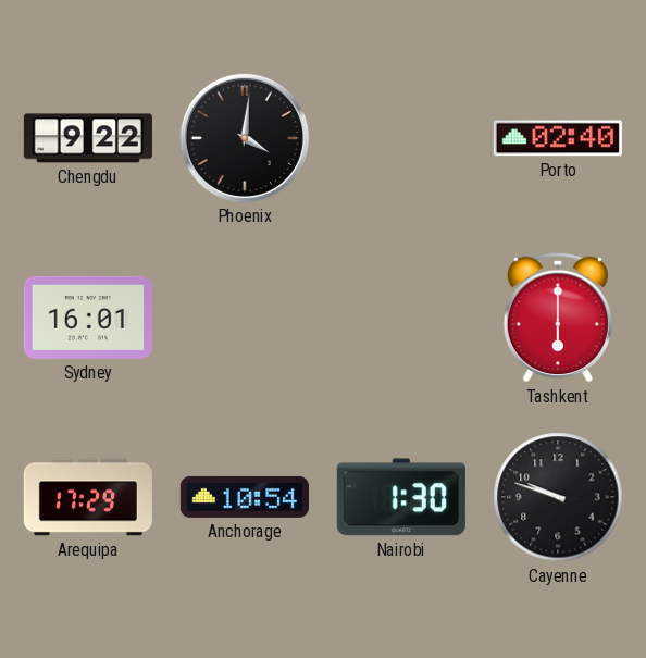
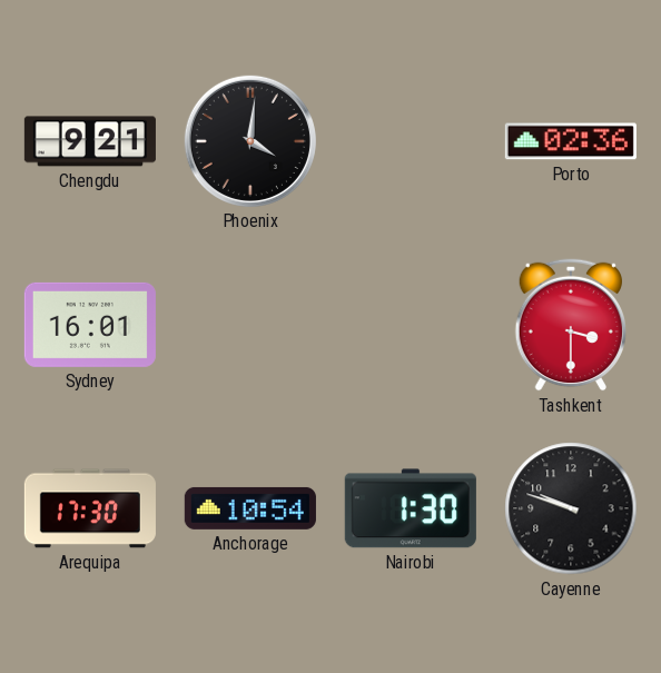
Chengdu: 9:22 -> 9:21 (90, 141)
Porto: 02:40 -> 02:36 (571, 141)
Tashkent: 6:00 -> 3:30 (570, 325)
Arequipa: 17:29 -> 17:30 (90, 508)
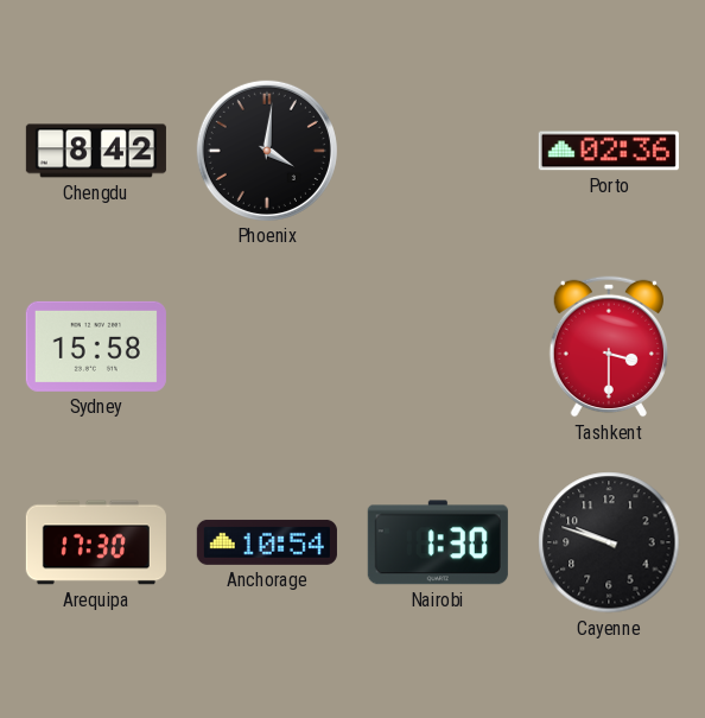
Chengdu: 9:21 -> 8:42 (96, 151)
Sydney: 16:01 -> 15:58 (96, 347)
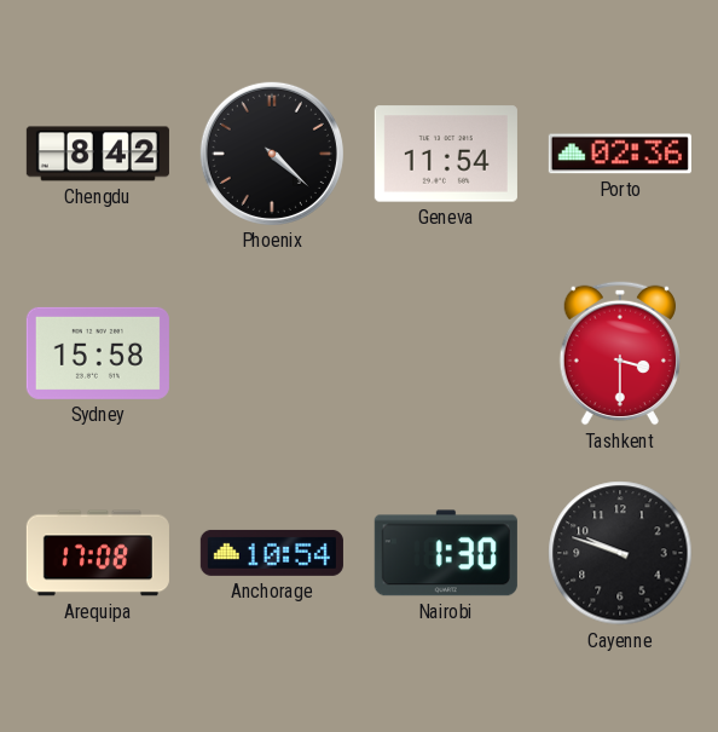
Phoenix: 4:01 -> 4:22 (272, 154)
Geneva: none -> 11:54 (446, 154)
Arequipa: 17:30 -> 17:08 (98, 553)
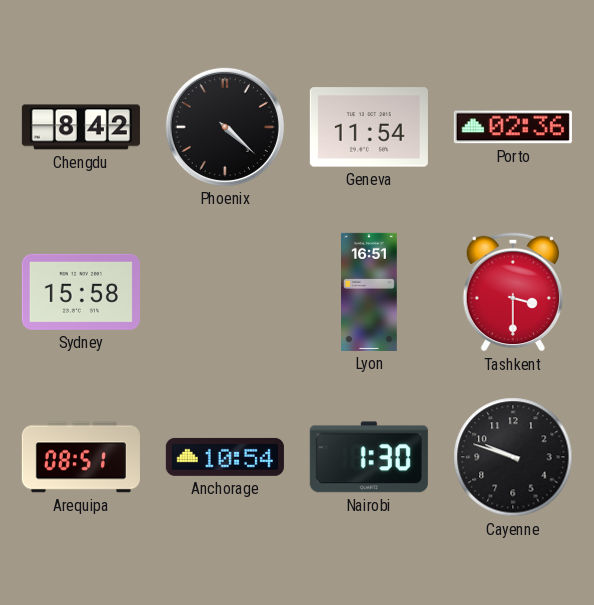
Lyon: none -> 16:51 (370, 292)
Arequipa: 17:08 -> 08:51 (81, 457)
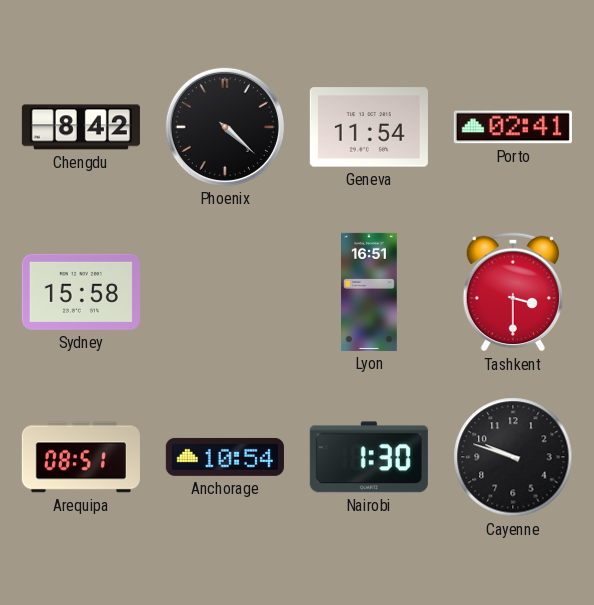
Porto: 02:36 -> 02:41 (513, 127)
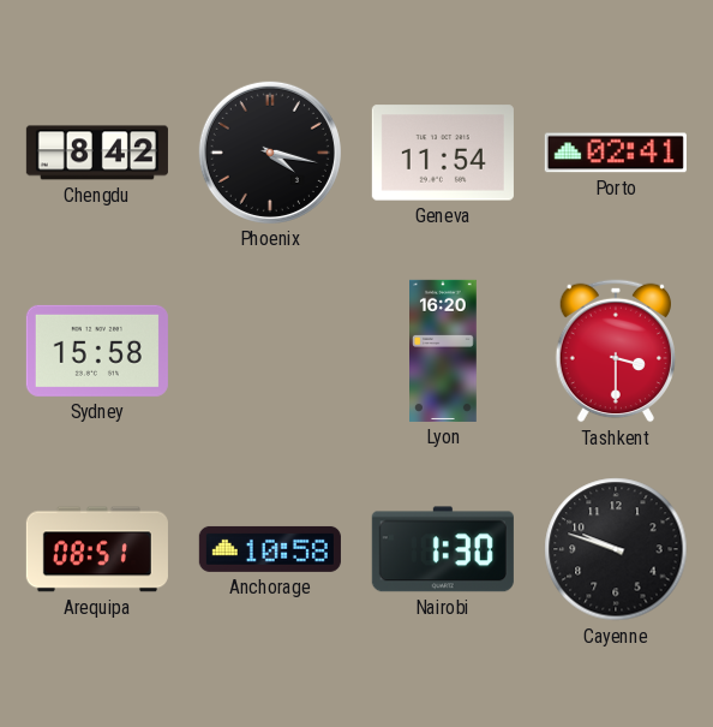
Phoenix: 4:22 -> 4:17 (270, 153)
Lyon: 16:51 -> 16:20 (444, 351)
Anchorage: 10:54 -> 10:58 (270, 549)
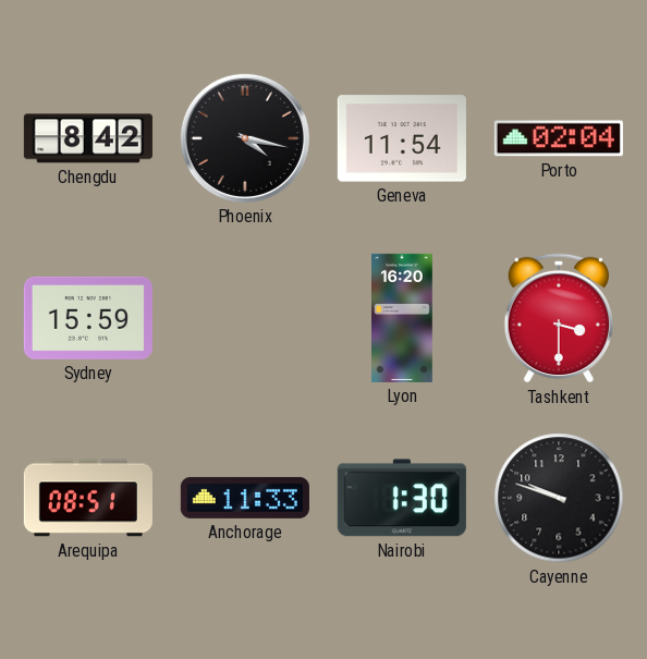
Porto: 02:41 -> 02:04 (559, 138)
Sydney: 15:58 -> 15:59 (88, 318)
Anchorage: 10:58 -> 11:33 (245, 498)
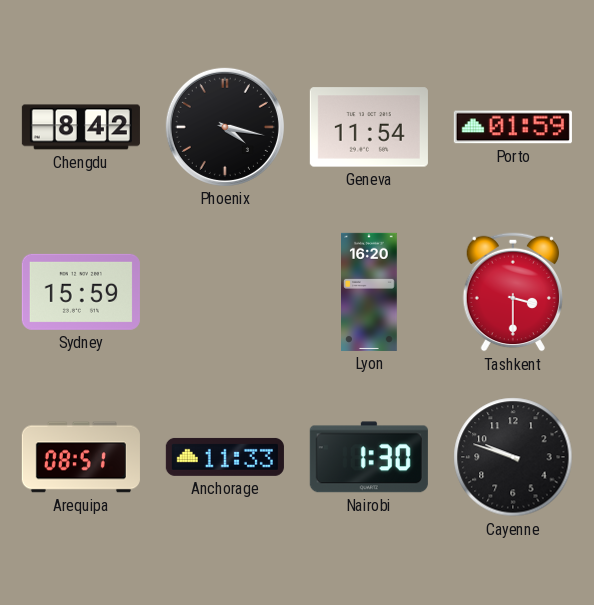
Porto: 02:04 -> 01:59 (513, 127)
